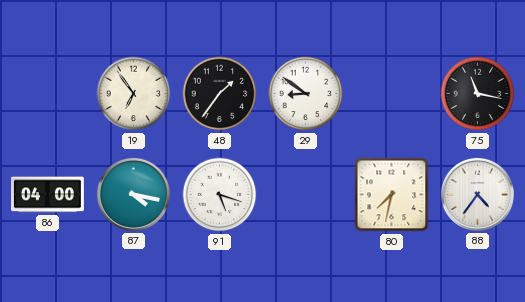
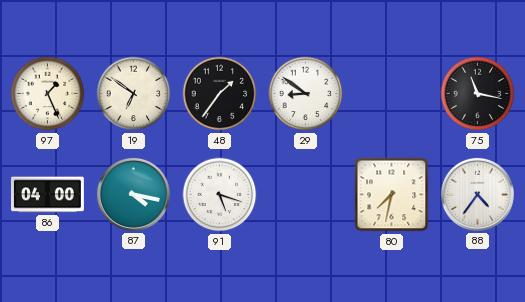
97: none -> 1:26 (48, 94)
19: 6:54 -> 6:51 (134, 94)
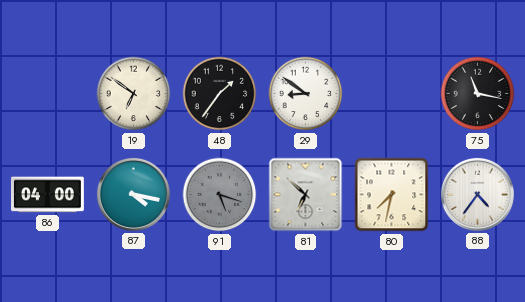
97: 1:26 -> none (48, 94)
91 dial: white -> grey (220, 195)
81: none -> 6:52 (306, 195)
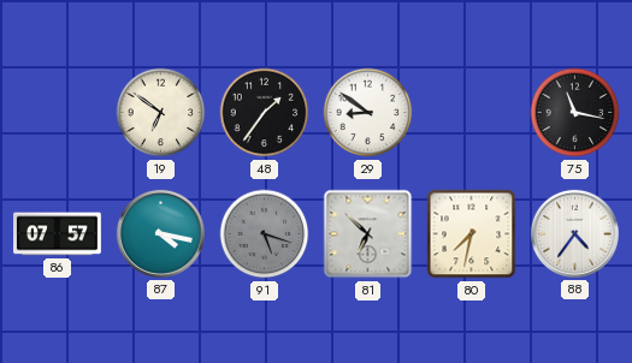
86: 04:00 -> 07:57 (58, 234)
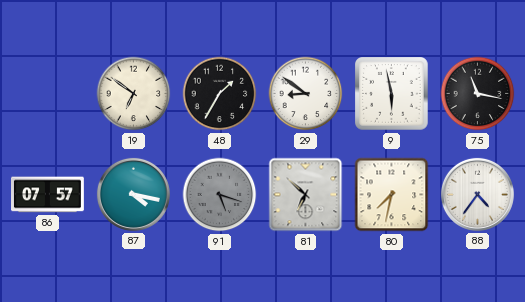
48: 1:36 -> 1:35 (220, 94)
9: none -> 5:58 (392, 94)
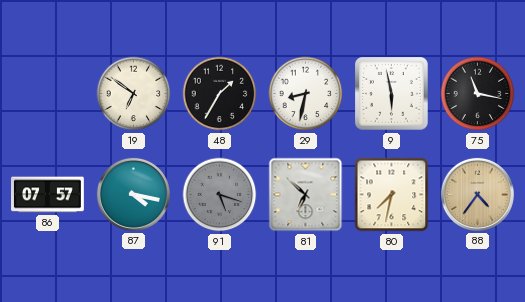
29: 8:51 -> 8:32 (306, 94)
88 dial: white -> champagne (477, 194)
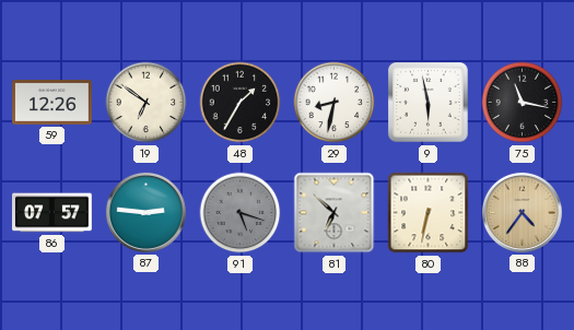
59: none -> 12:26 (51, 103)
87: 4:17 -> 2:46 (145, 212)
80: 7:32 -> 6:32 (429, 213)
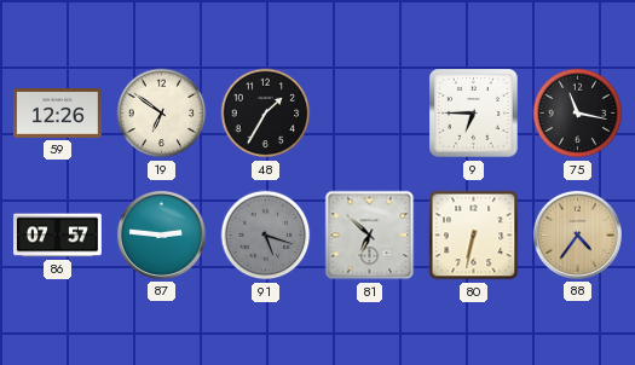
29: 8:32 -> none (335, 103)
9: 5:58 -> 6:45 (474, 114)
